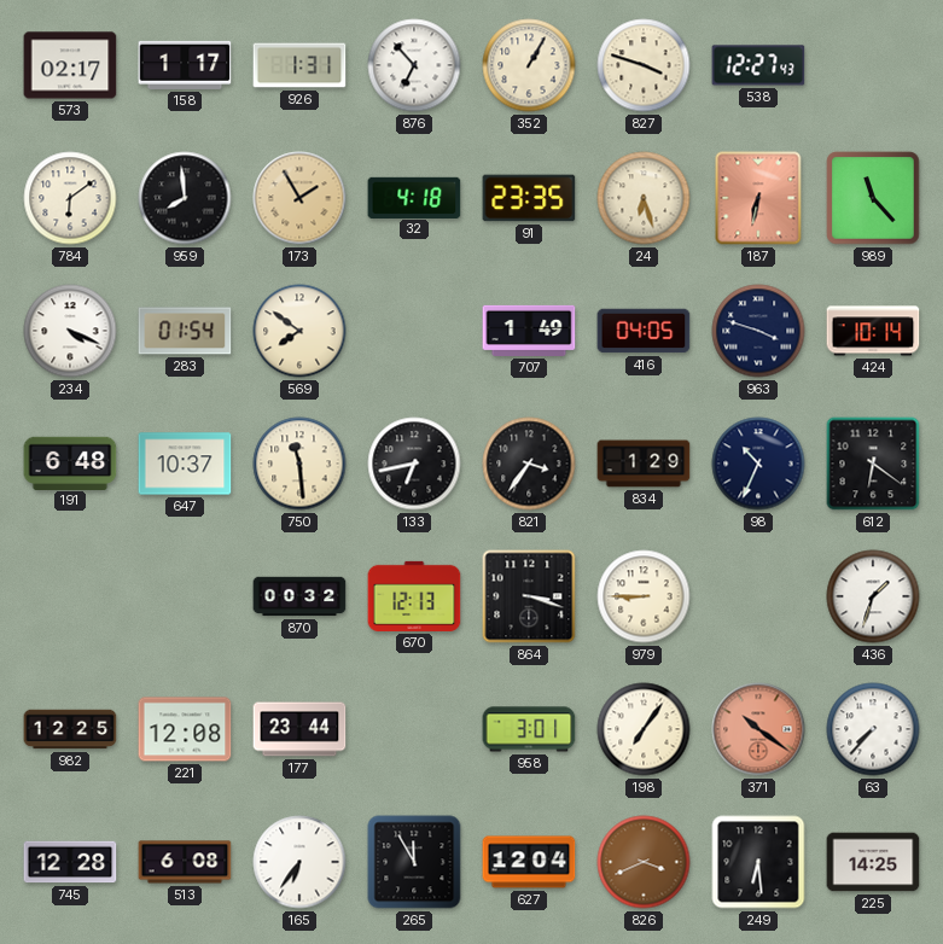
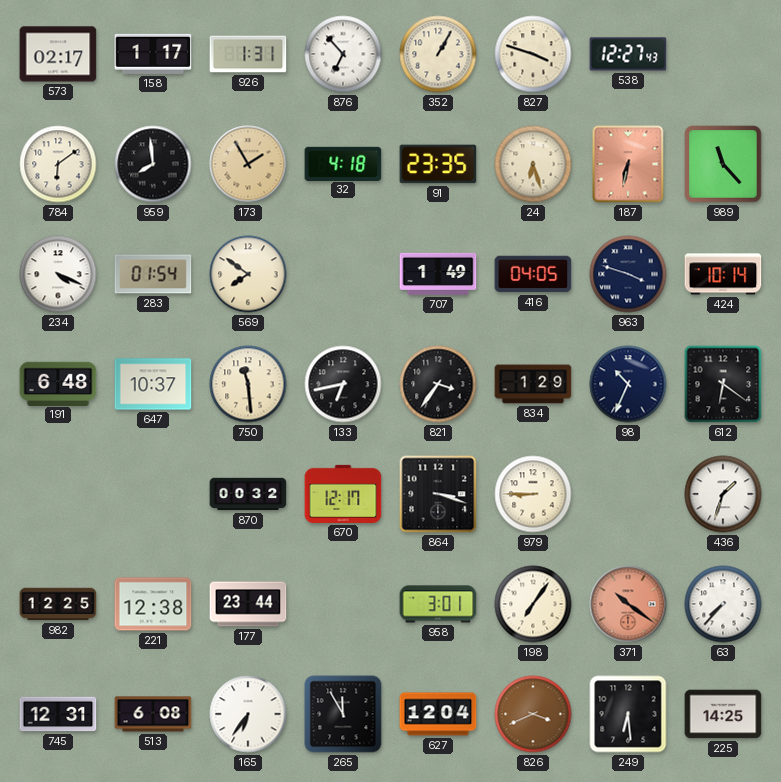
670: 12:13 -> 12:17 (343, 494)
221: 12:08 -> 12:38 (153, 604)
745: 12:28 -> 12:31 (58, 714)
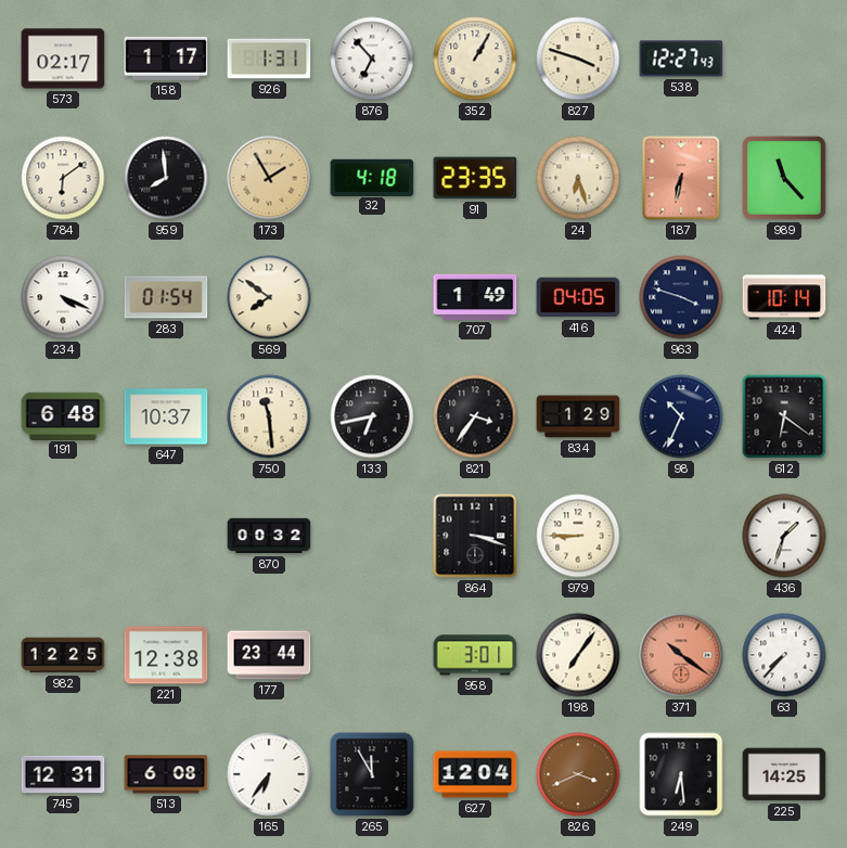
670: 12:17 -> none (343, 494)
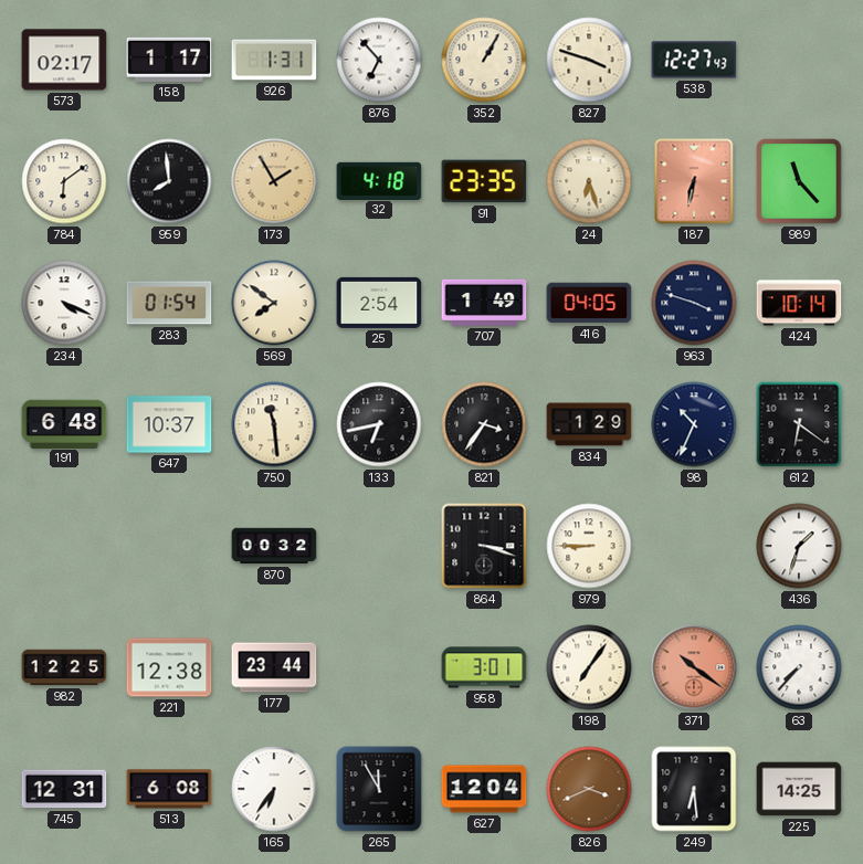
25: none -> 2:54 (379, 303)
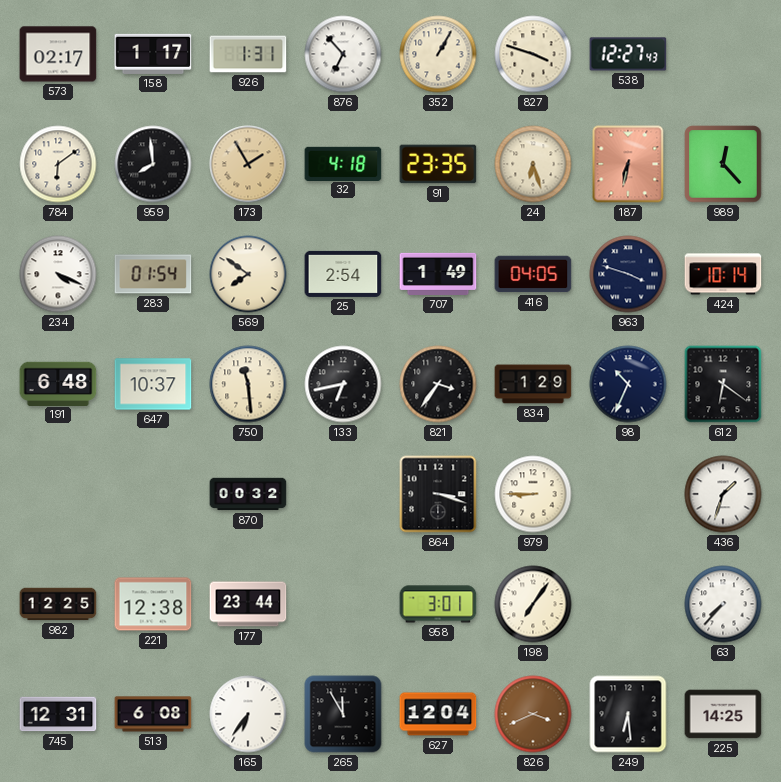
989: 11:23 -> 12:23 (723, 164)
371: 10:21 -> none (694, 667)
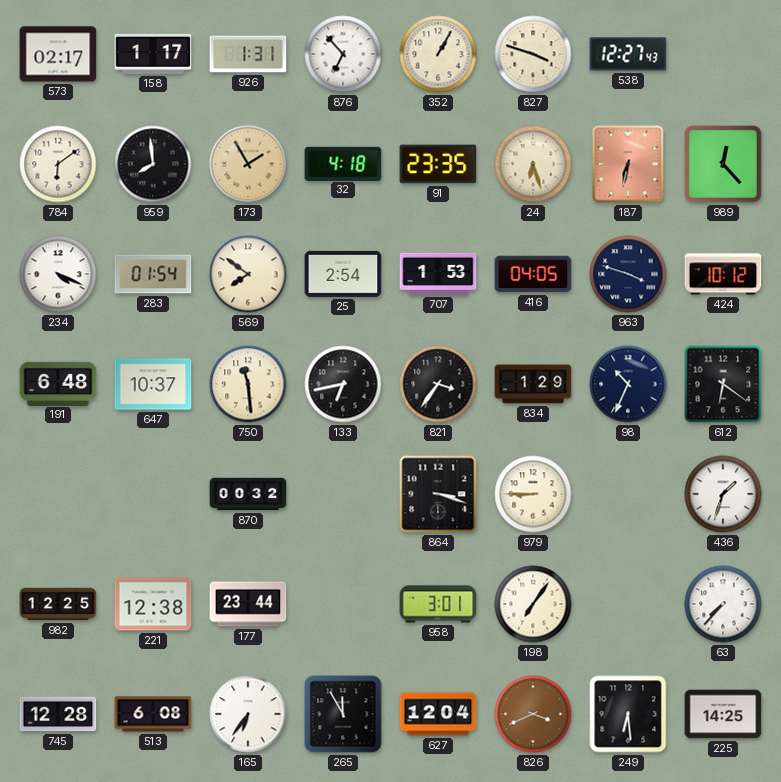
707: 1:49 -> 1:53 (438, 274)
424: 10:14 -> 10:12 (723, 274)
745: 12:31 -> 12:28 (58, 714)
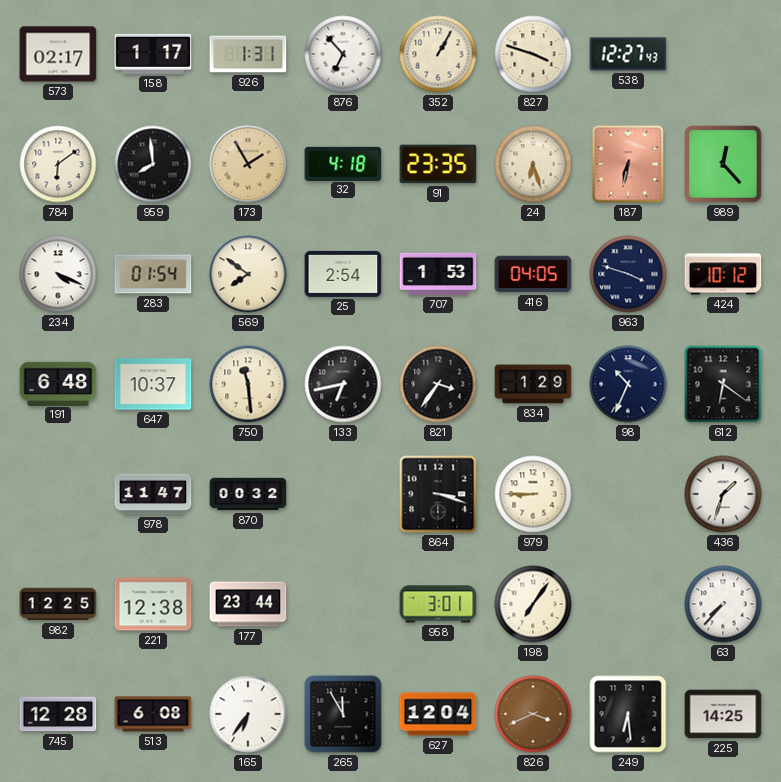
978: none -> 11:47 (153, 494)
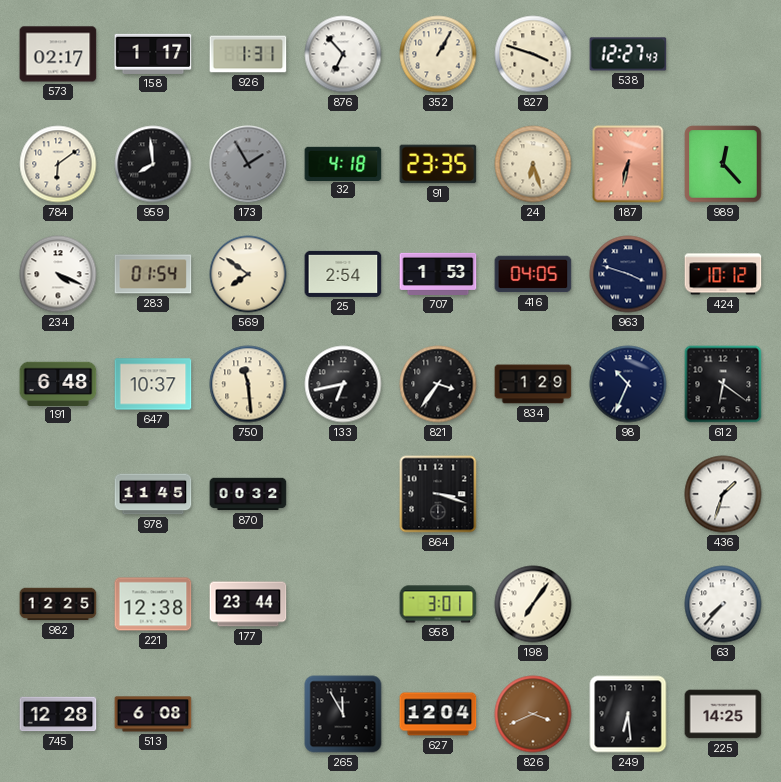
173 dial: champagne -> grey (248, 164)
978: 11:47 -> 11:45 (153, 494)
979: 8:45 -> none (533, 494)
165: 6:36 -> none (248, 714)
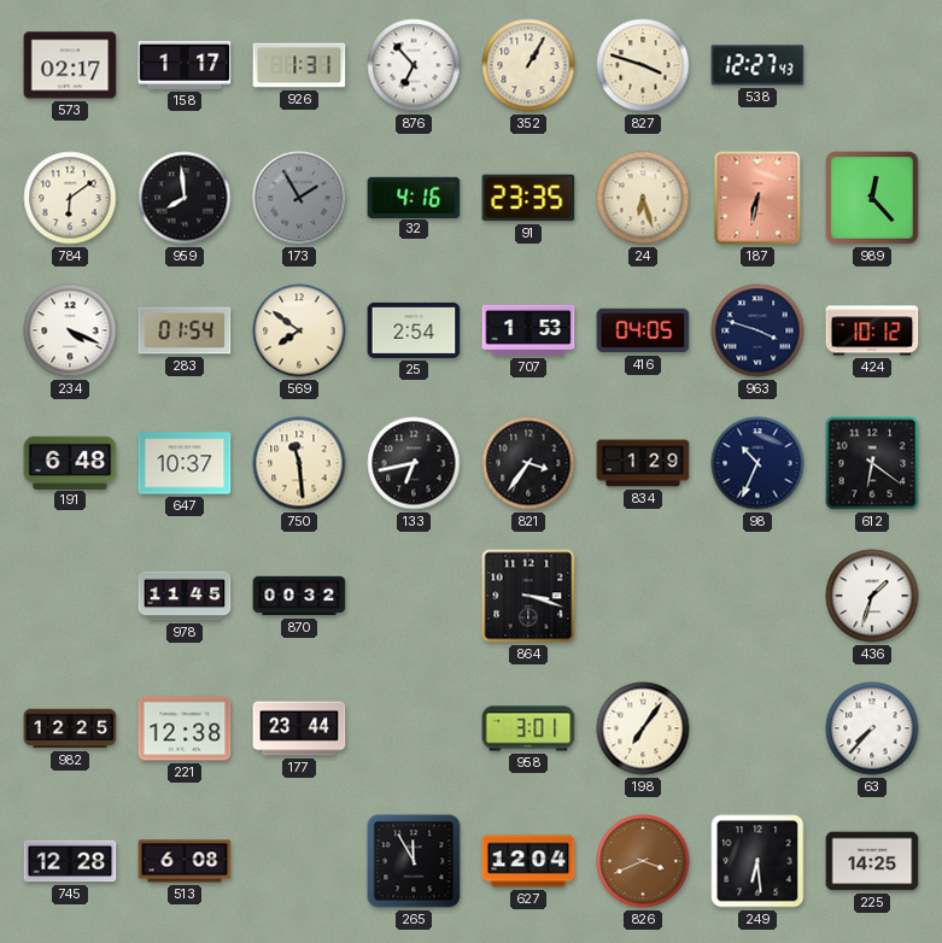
32: 4:18 -> 4:16 (414, 197)
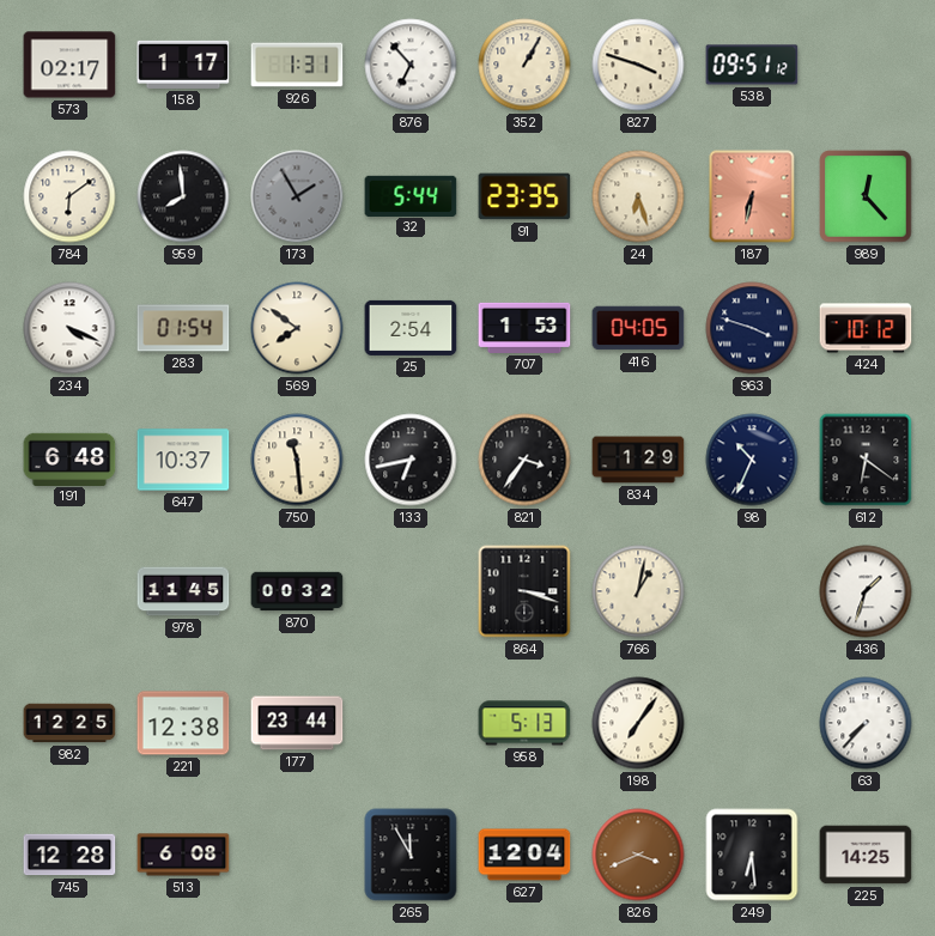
538: 12:27 -> 09:51 (752, 65)
32: 4:16 -> 5:44 (411, 195)
766: none -> 1:02 (638, 591)
958: 3:01 -> 5:13 (524, 723)
